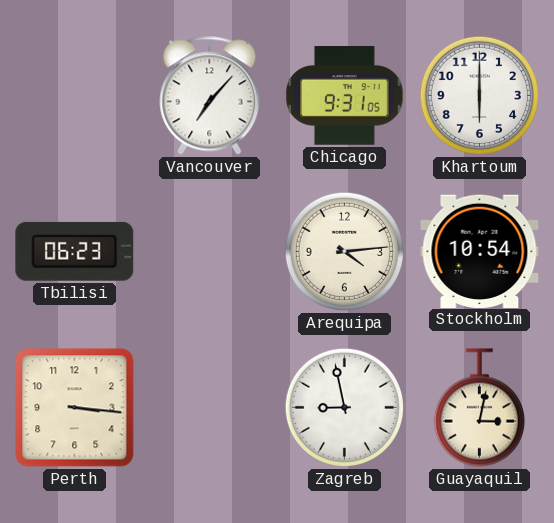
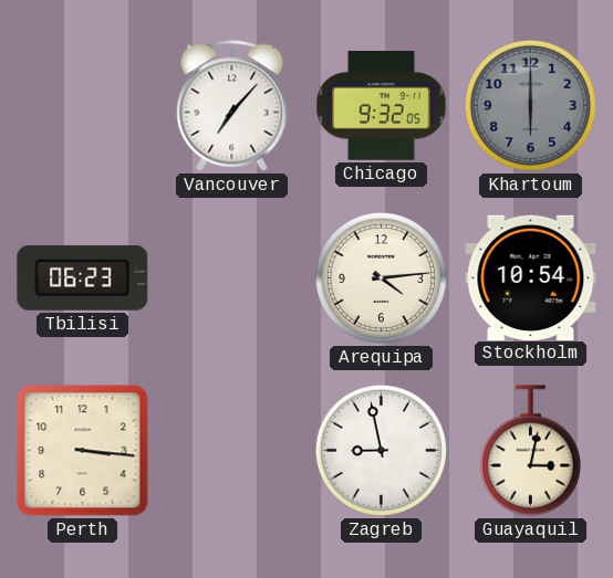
Chicago: 9:31 -> 9:32 (382, 106)
Khartoum dial: white -> grey (530, 105)
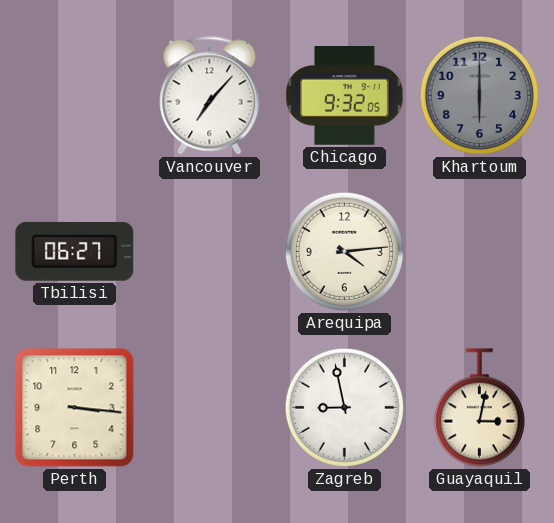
Tbilisi: 06:23 -> 06:27 (75, 251)
Stockholm: 10:54 -> none (531, 277)
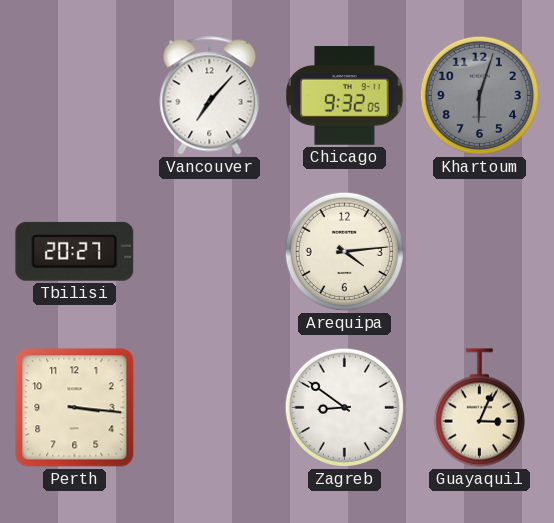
Khartoum: 6:00 -> 6:03 (479, 95)
Tbilisi: 06:27 -> 20:27 (75, 251)
Zagreb: 8:58 -> 8:51 (344, 407)
Guayaquil: 3:02 -> 3:04 (479, 408)
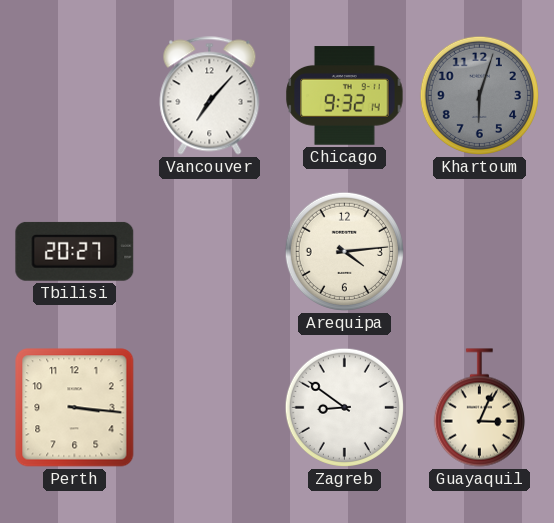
Chicago: 9:32:05 -> 9:32:14 (345, 96)
